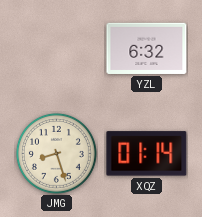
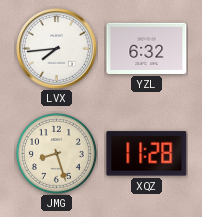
LVX: none -> 7:44 (57, 49)
XQZ: 01:14 -> 11:28 (147, 154)
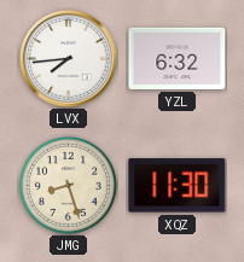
XQZ: 11:28 -> 11:30 (178, 186)
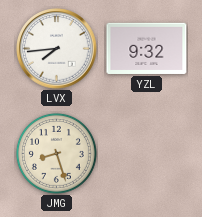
YZL: 6:32 -> 9:32 (147, 48)
XQZ: 11:30 -> none (178, 186)
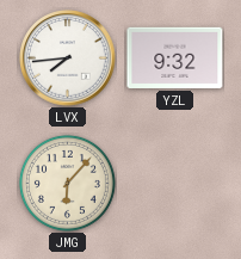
JMG: 8:27 -> 6:07 (67, 183)
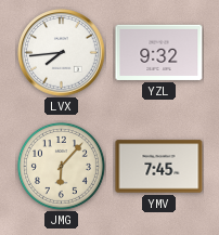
YMV: none -> 7:45 (159, 167)
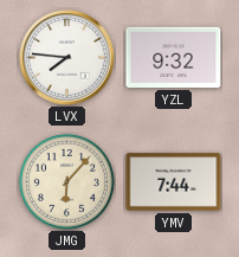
LVX: 7:44 -> 7:46 (67, 58)
YMV: 7:45 -> 7:44 (174, 182)
